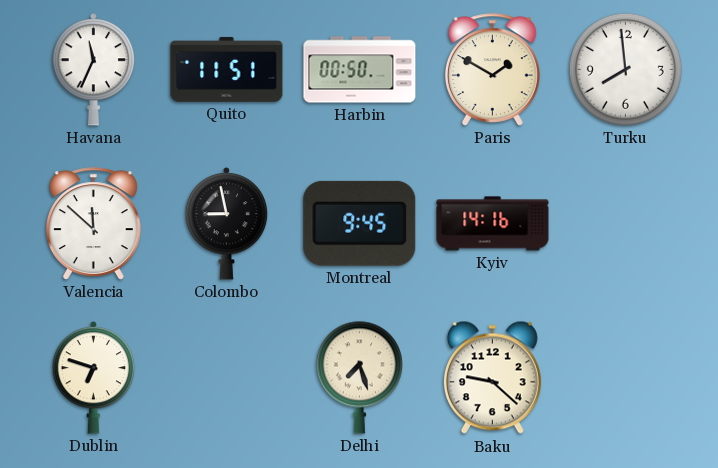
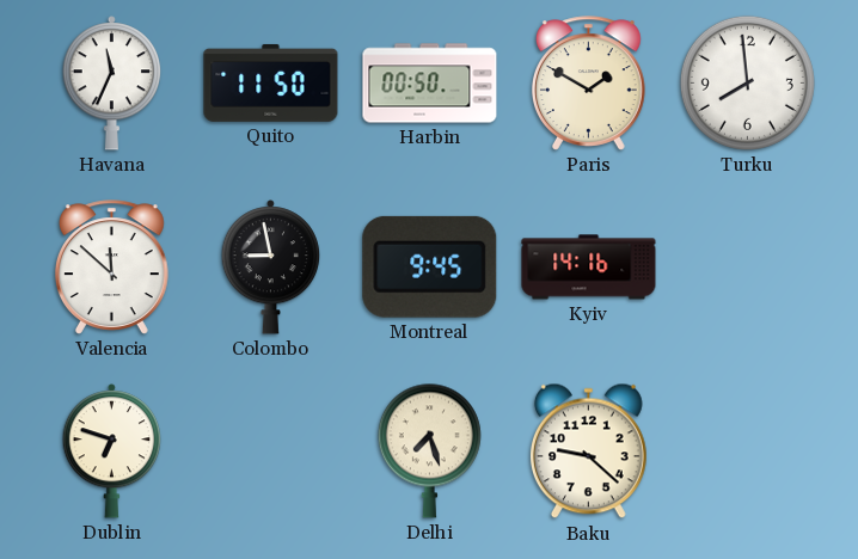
Quito: 11:51 -> 11:50 (271, 82)
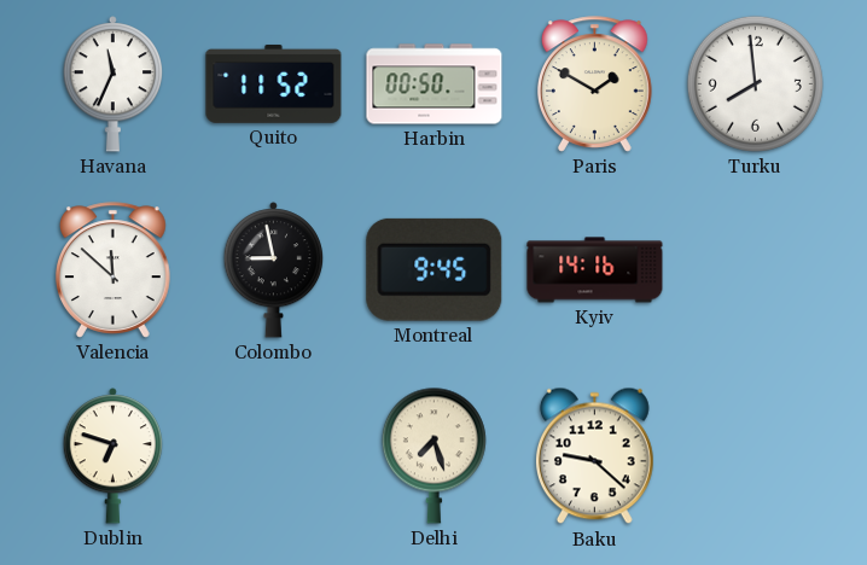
Quito: 11:50 -> 11:52 (274, 83)
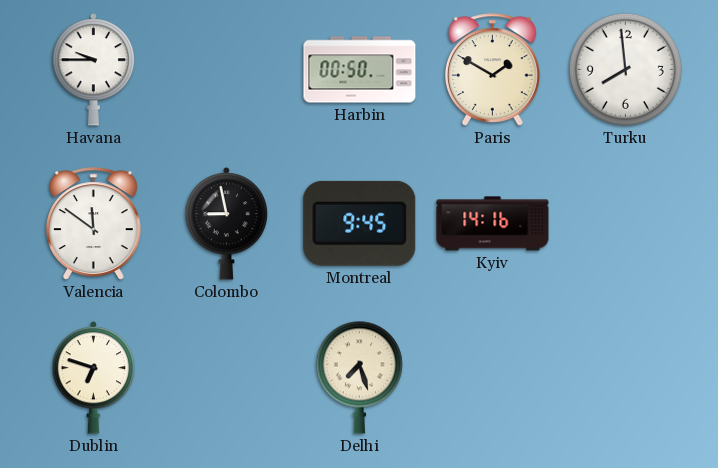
Havana: 11:34 -> 9:45 (94, 70)
Quito: 11:52 -> none (274, 83)
Valencia: 11:52 -> 11:51 (93, 224)
Baku: 9:22 -> none (594, 456)
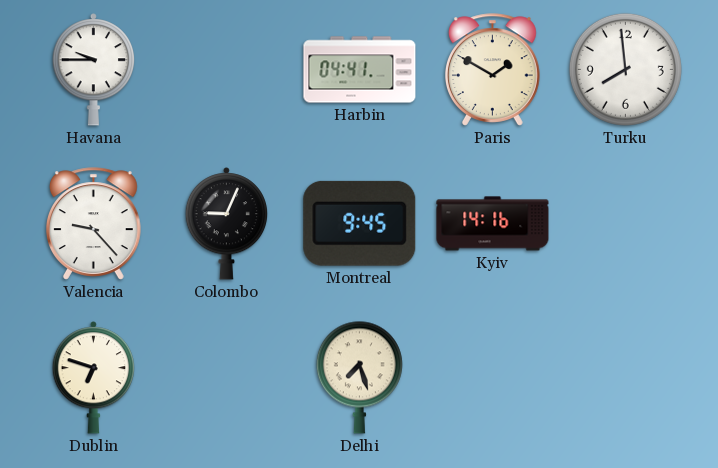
Harbin: 00:50 -> 04:41 (360, 70)
Valencia: 11:51 -> 9:23 (93, 224)
Colombo: 8:58 -> 9:04 (227, 224)
